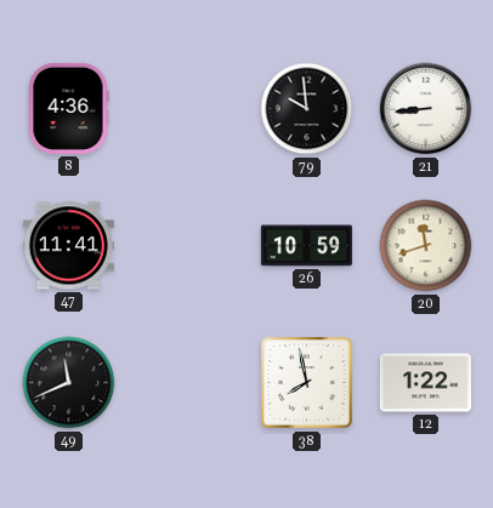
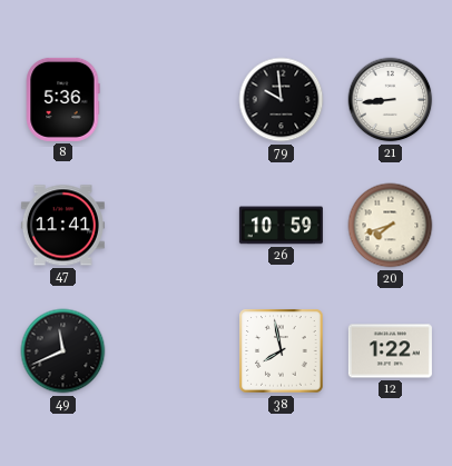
8: 4:36 -> 5:36 (62, 99)
20: 11:42 -> 7:42 (391, 226)
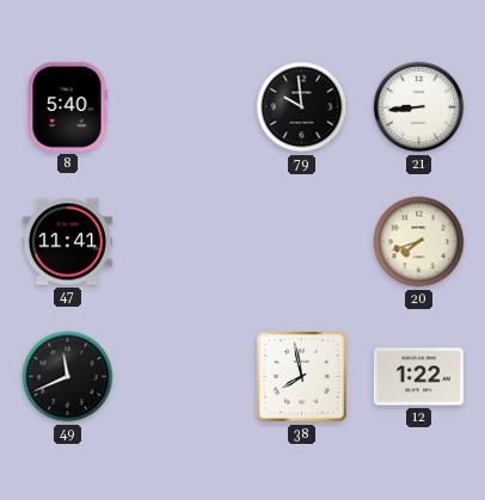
8: 5:36 -> 5:40 (67, 106)
26: 10:59 -> none (281, 226)
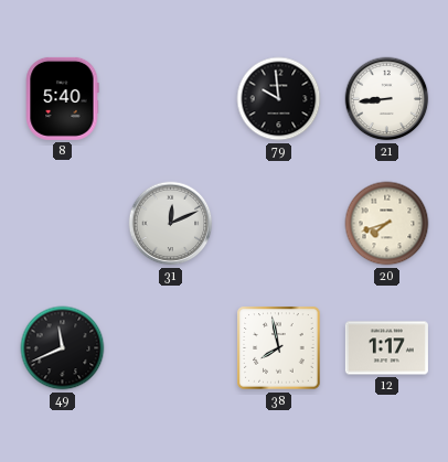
47: 11:41 -> none (67, 242)
31: none -> 12:11 (171, 224)
12: 1:22 -> 1:17 (386, 348)
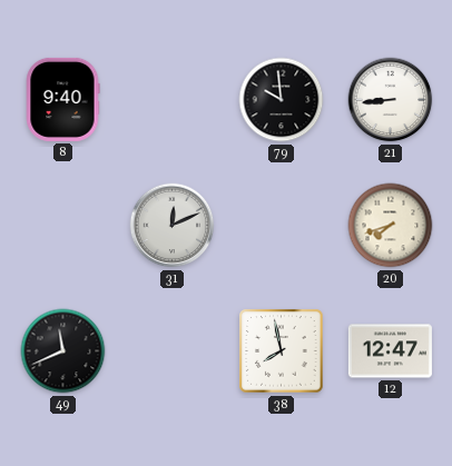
8: 5:40 -> 9:40 (62, 99)
12: 1:17 -> 12:47 (390, 351)
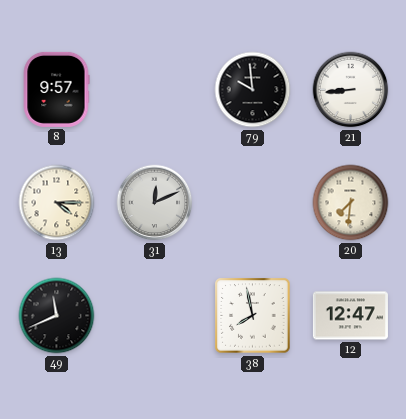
8: 9:40 -> 9:57 (56, 89)
13: none -> 4:15 (57, 203)
20: 7:42 -> 7:31 (351, 203)
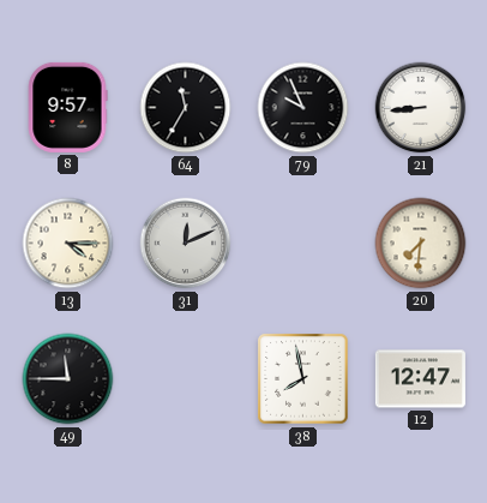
64: none -> 11:35 (186, 108)
79: 9:59 -> 9:56 (303, 108)
49: 11:41 -> 11:45 (68, 379)
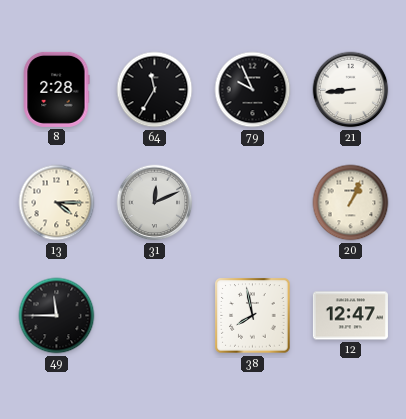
8: 9:57 -> 2:28 (56, 89)
20: 7:31 -> 1:04 (351, 203)
